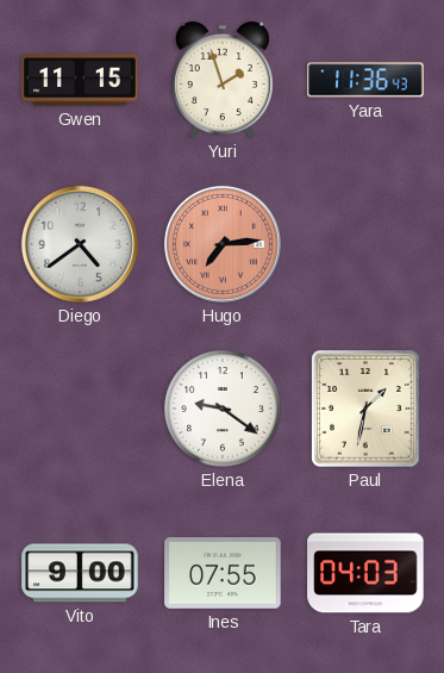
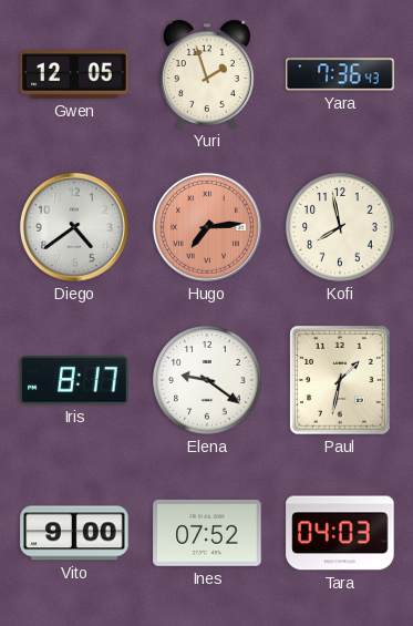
Gwen: 11:15 -> 12:05 (74, 74)
Yara: 11:36 -> 7:36 (340, 74)
Kofi: none -> 7:58 (340, 227)
Iris: none -> 8:17 (74, 380)
Ines: 07:55 -> 07:52 (207, 533)
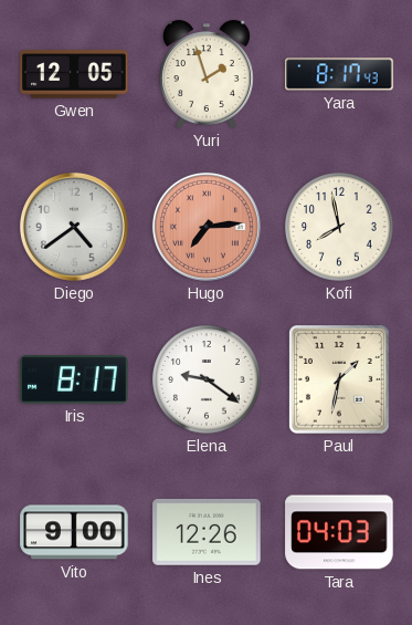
Yara: 7:36 -> 8:17 (339, 74)
Ines: 07:52 -> 12:26 (207, 532)
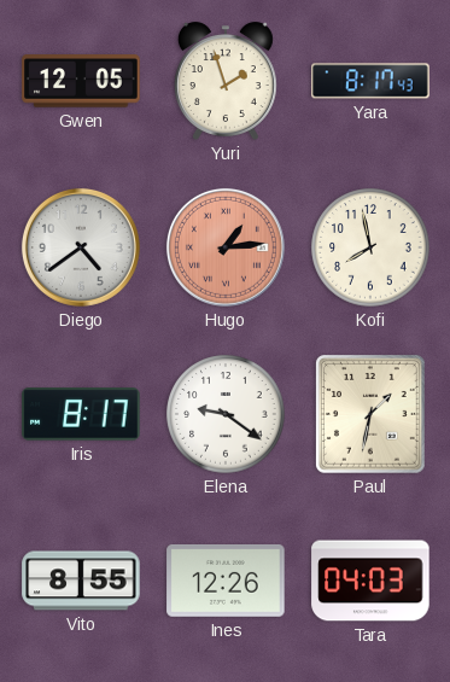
Hugo: 7:14 -> 1:14 (226, 247)
Vito: 9:00 -> 8:55 (81, 581)
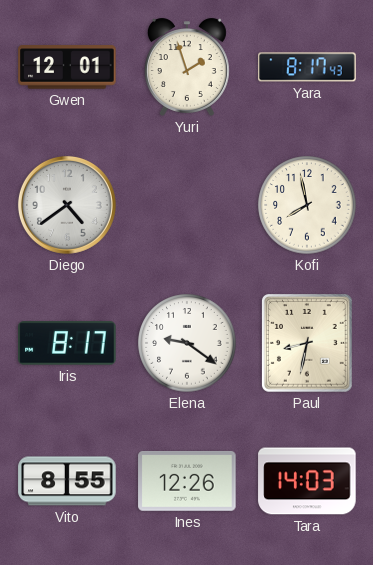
Gwen: 12:05 -> 12:01 (67, 67)
Hugo: 1:14 -> none (226, 247)
Paul: 1:32 -> 8:32 (307, 344)
Tara: 04:03 -> 14:03 (307, 481)
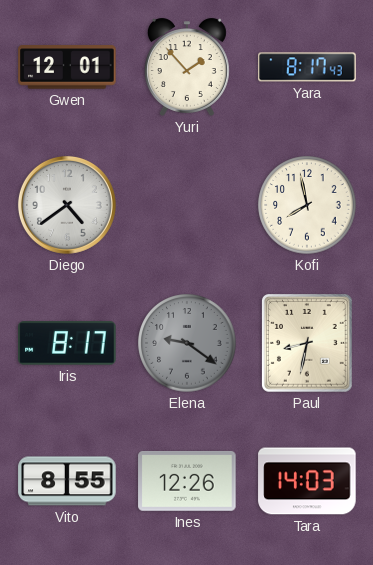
Yuri: 1:57 -> 1:53 (187, 67)
Elena dial: white -> grey (187, 343)
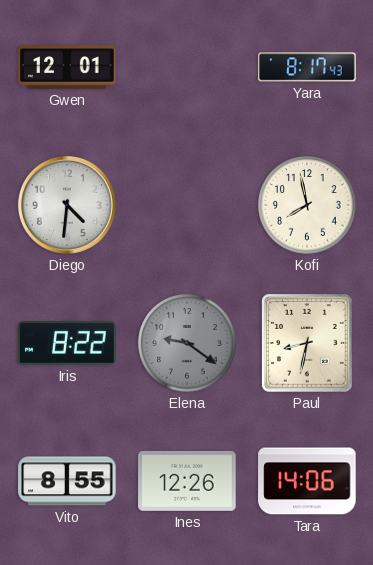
Yuri: 1:53 -> none (187, 67)
Diego: 4:39 -> 4:31 (67, 205)
Iris: 8:17 -> 8:22 (67, 343)
Tara: 14:03 -> 14:06 (307, 481)
